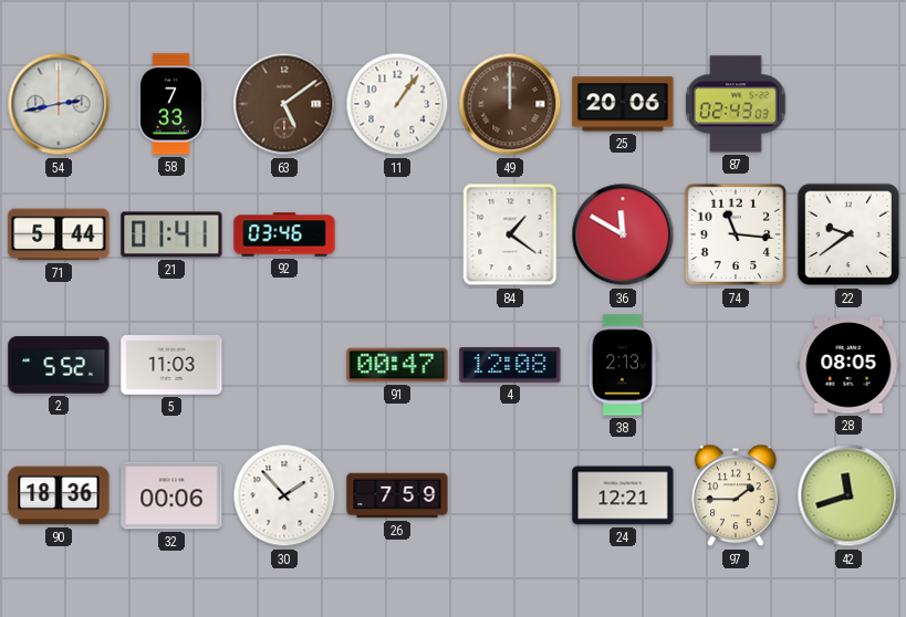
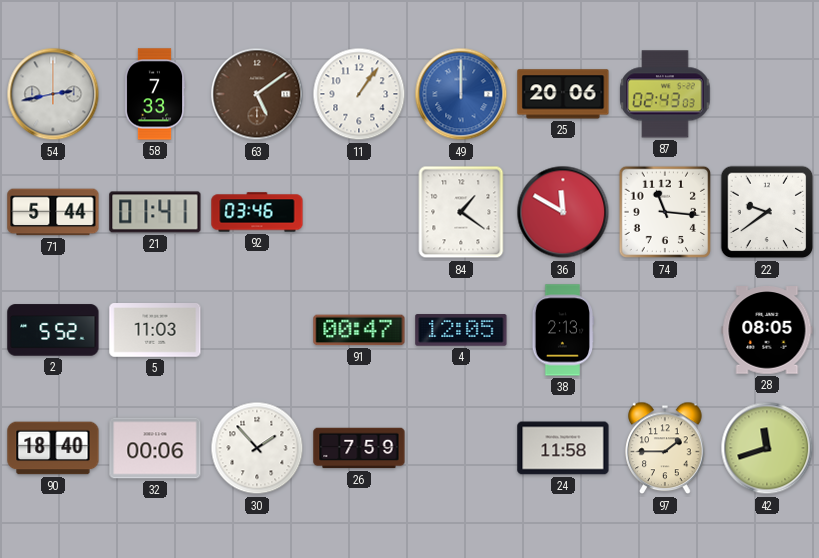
49 dial: brown -> blue (461, 94)
4: 12:08 -> 12:05 (461, 330)
90: 18:36 -> 18:40 (53, 448)
24: 12:21 -> 11:58 (563, 448)
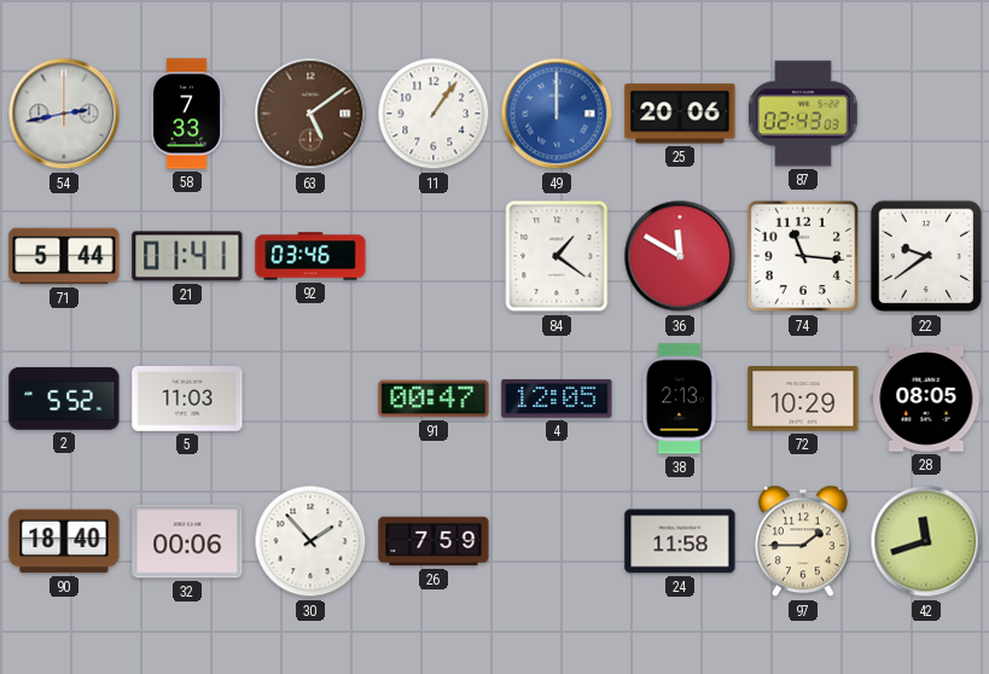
72: none -> 10:29 (803, 399)
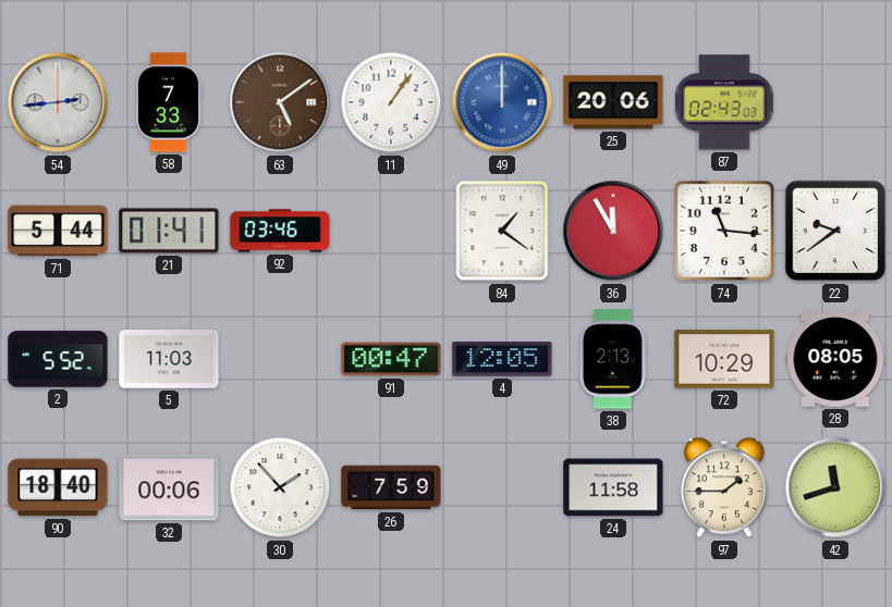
54: 2:43 -> 2:44 (58, 102)
36: 11:50 -> 11:55 (613, 231)
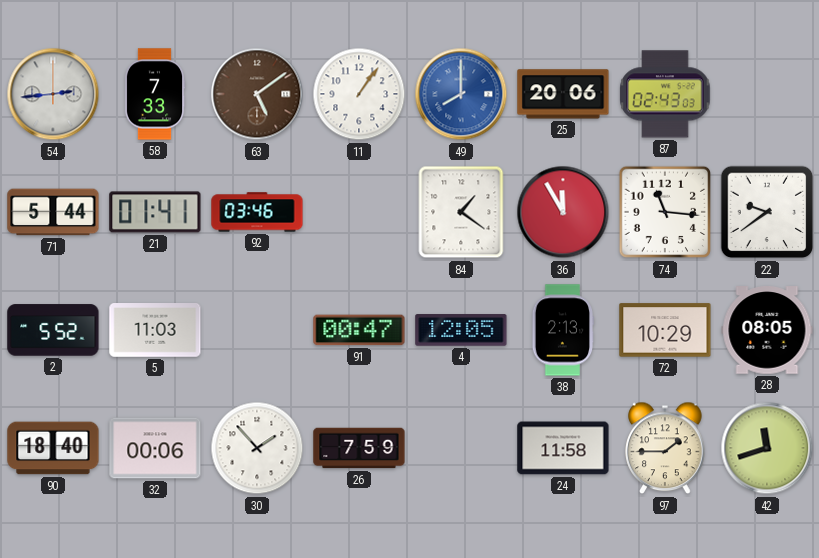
49: 12:00 -> 8:00 (461, 94)
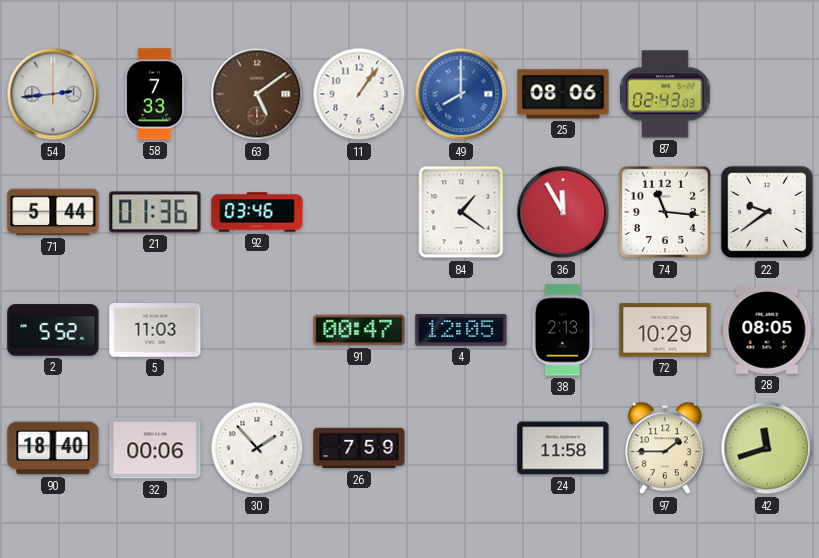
25: 20:06 -> 08:06 (563, 94)
21: 01:41 -> 01:36 (155, 212)
